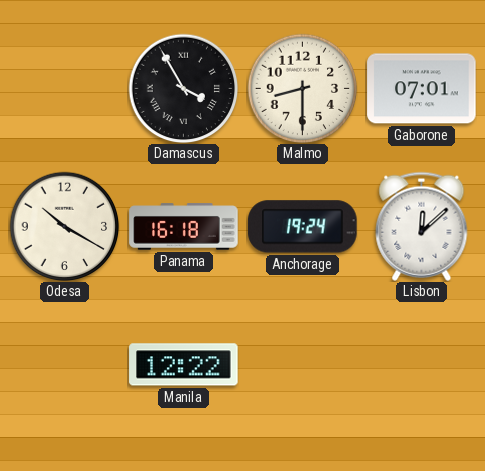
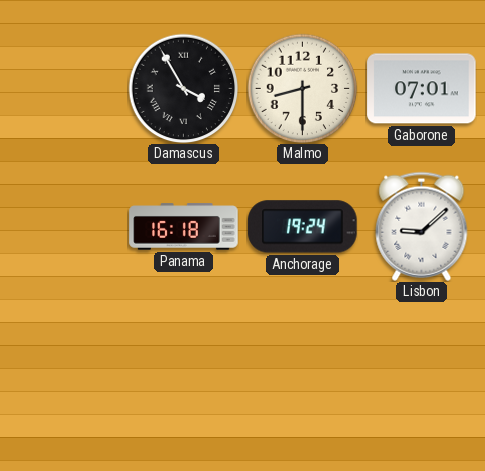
Odesa: 10:20 -> none (64, 226)
Lisbon: 12:08 -> 9:08 (422, 226)
Manila: 12:22 -> none (184, 365)
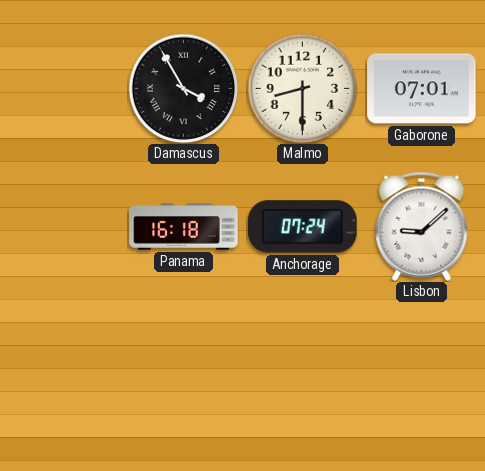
Anchorage: 19:24 -> 07:24 (303, 227)
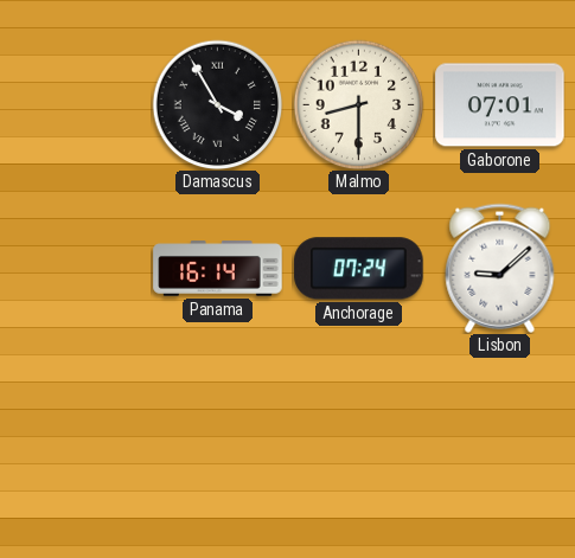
Panama: 16:18 -> 16:14 (218, 269)
